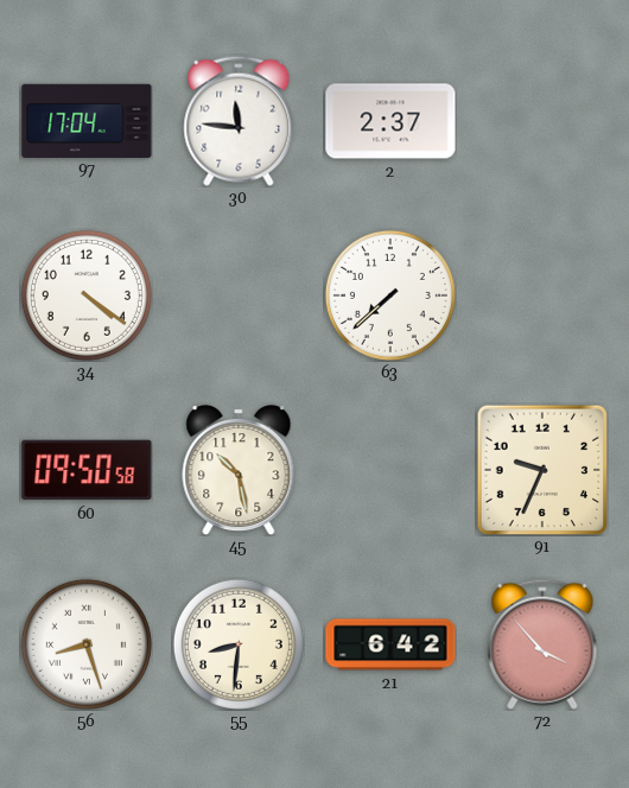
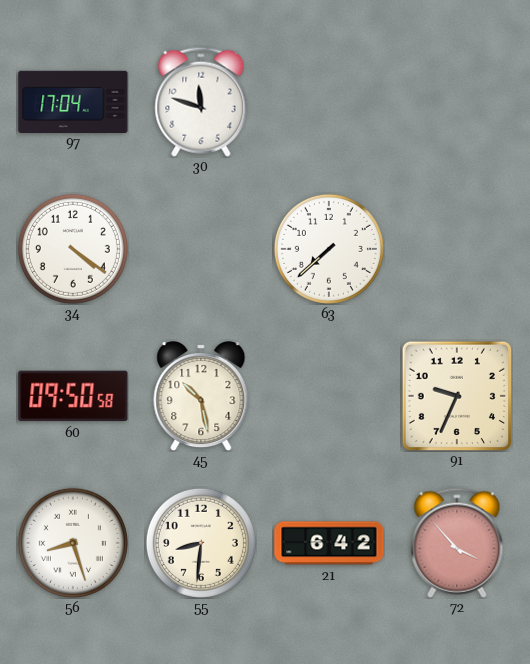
30: 11:46 -> 11:48 (201, 102)
2: 2:37 -> none (390, 121)
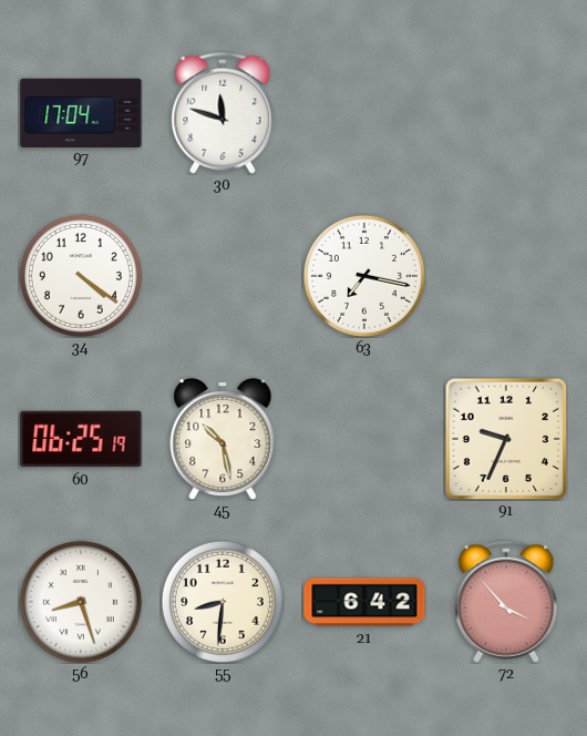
63: 7:38 -> 7:17 (364, 276)
60: 09:50 -> 06:25 (81, 439)
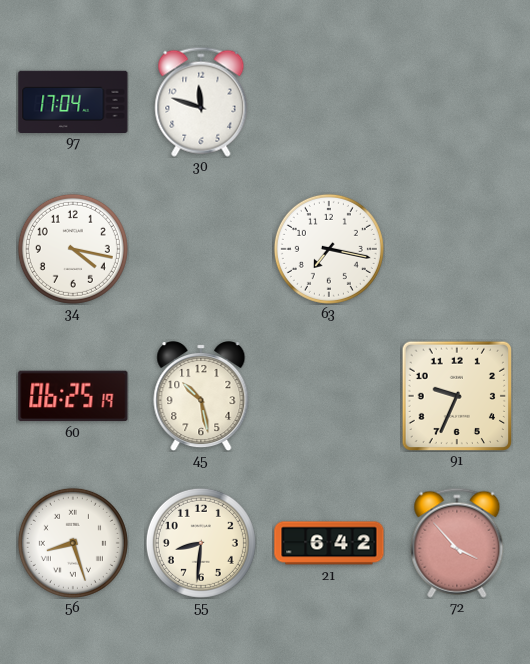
34: 4:21 -> 4:17 (73, 249)
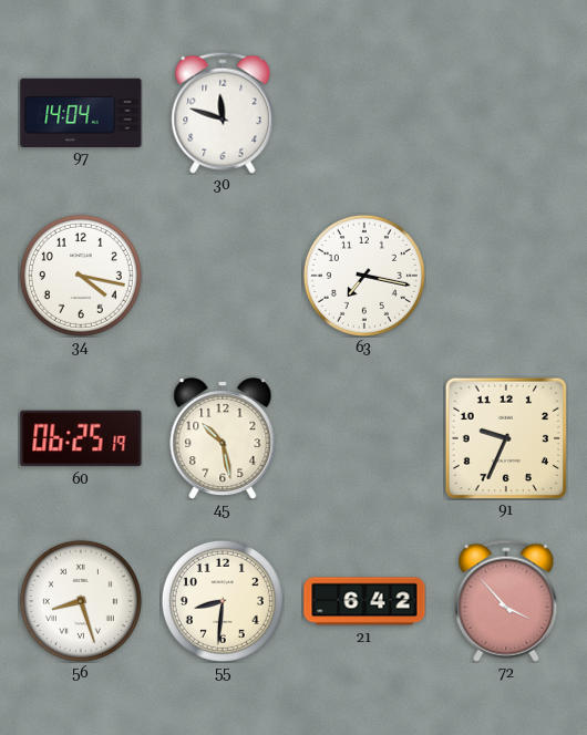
97: 17:04 -> 14:04 (81, 112)
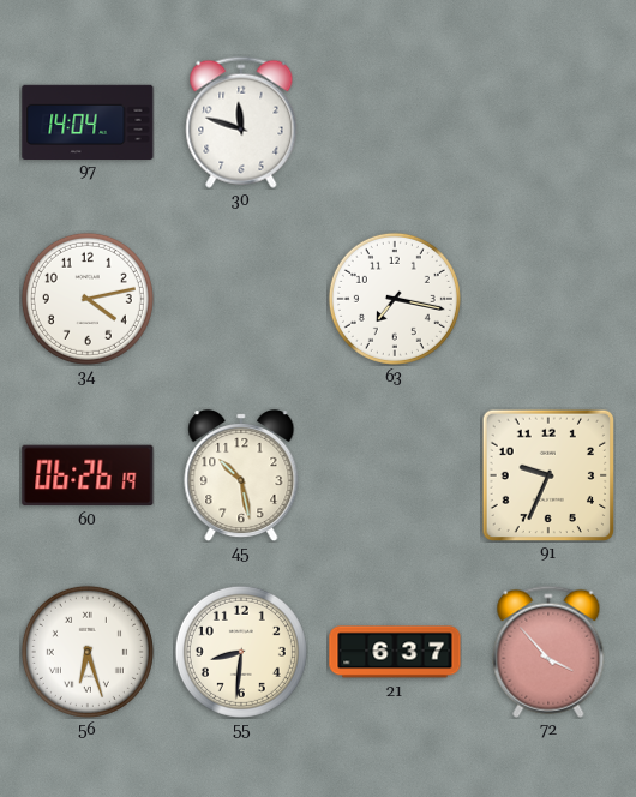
34: 4:17 -> 4:13 (88, 299)
60: 06:25 -> 06:26 (88, 475)
56: 8:27 -> 6:27 (88, 652)
21: 6:42 -> 6:37 (395, 652)
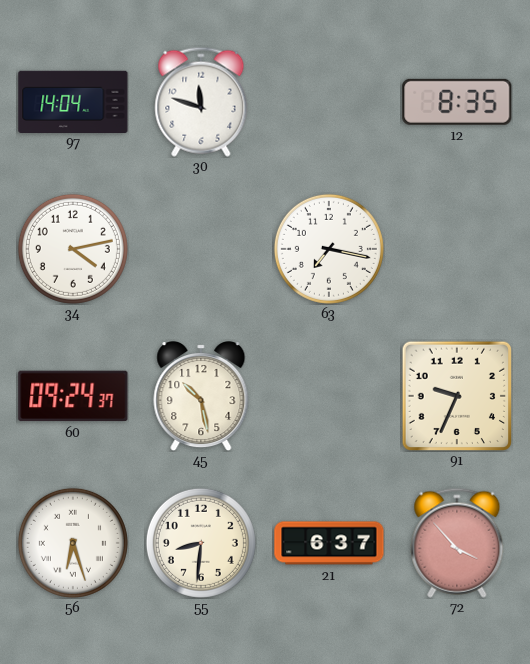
12: none -> 8:35 (457, 102)
60: 06:26 -> 09:24 (73, 396)
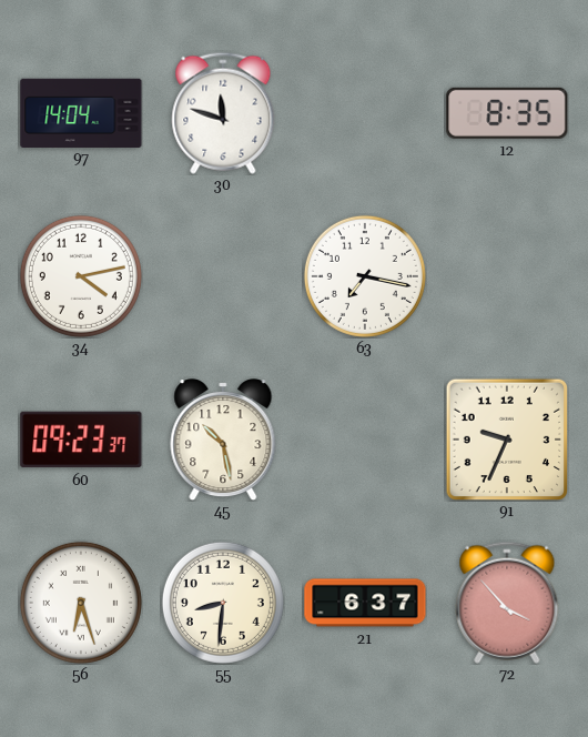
60: 09:24 -> 09:23 (81, 440)
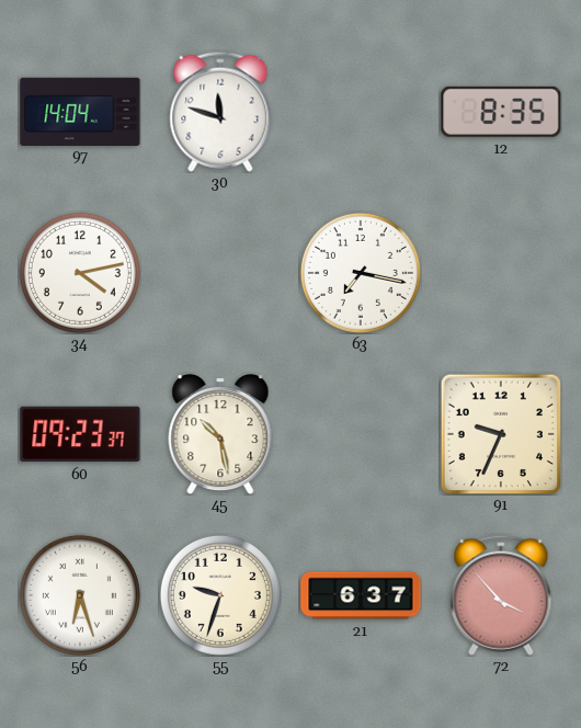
55: 8:31 -> 9:33 (220, 595)
